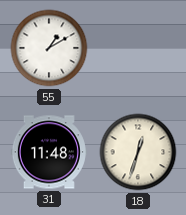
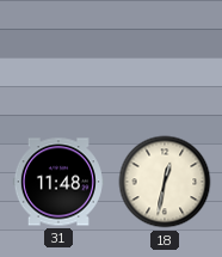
55: 1:10 -> none (49, 48)
18: 12:33 -> 12:32 (165, 182)
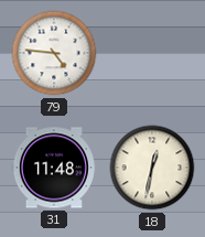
79: none -> 4:46 (54, 53)
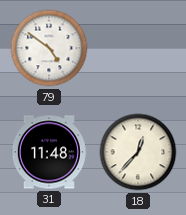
79: 4:46 -> 4:51 (49, 48)
18: 12:32 -> 12:37 (138, 152)
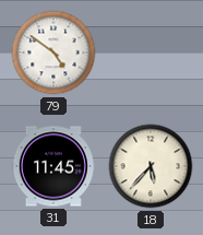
31: 11:48 -> 11:45 (53, 166)
18: 12:37 -> 5:37 (151, 166)
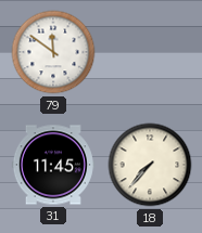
79: 4:51 -> 11:51 (53, 52)
18: 5:37 -> 7:37 (150, 165)
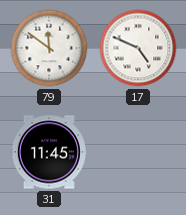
17: none -> 4:49 (138, 48)
18: 7:37 -> none (150, 165)
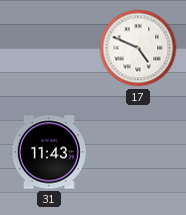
79: 11:51 -> none (49, 48)
31: 11:45 -> 11:43 (49, 152)
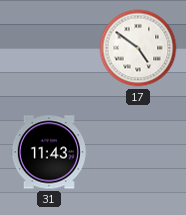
17: 4:49 -> 4:51 (138, 48)
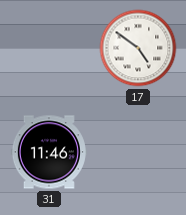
31: 11:43 -> 11:46 (49, 152)
